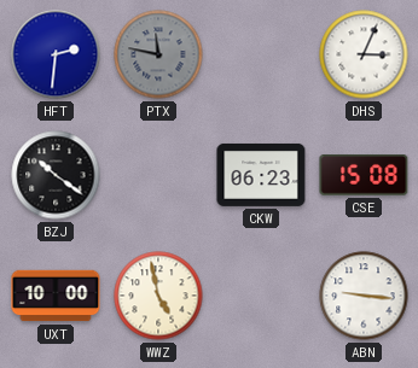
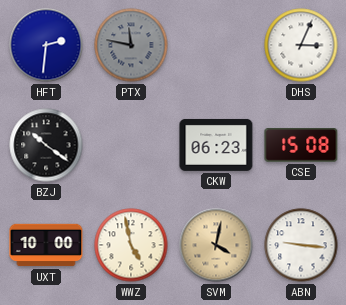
SVM: none -> 4:02 (216, 245)
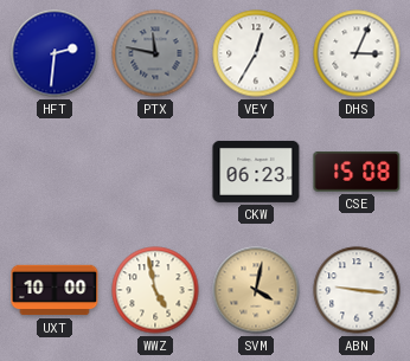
VEY: none -> 12:35 (256, 53)
BZJ: 10:21 -> none (46, 145)
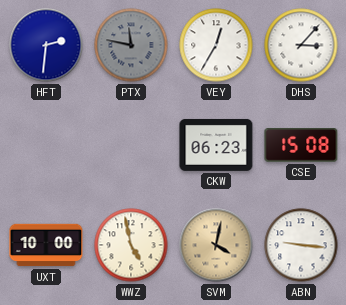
DHS: 3:04 -> 3:07 (301, 45)
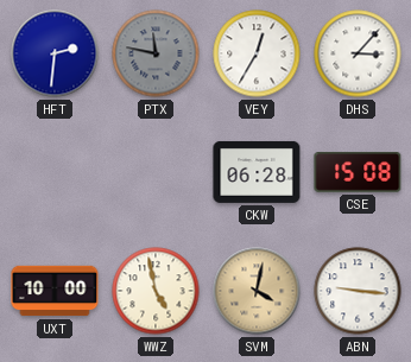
CKW: 06:23 -> 06:28 (257, 172)
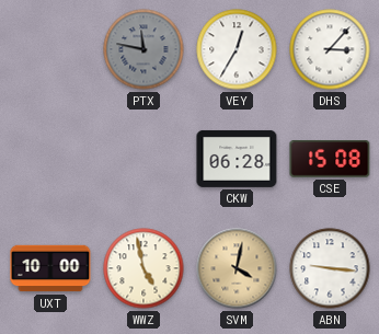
HFT: 2:31 -> none (55, 53)
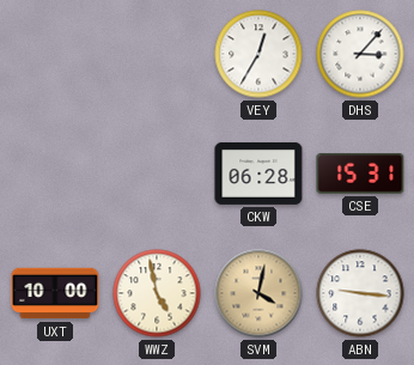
PTX: 11:47 -> none (143, 49)
CSE: 15:08 -> 15:31 (360, 174)
